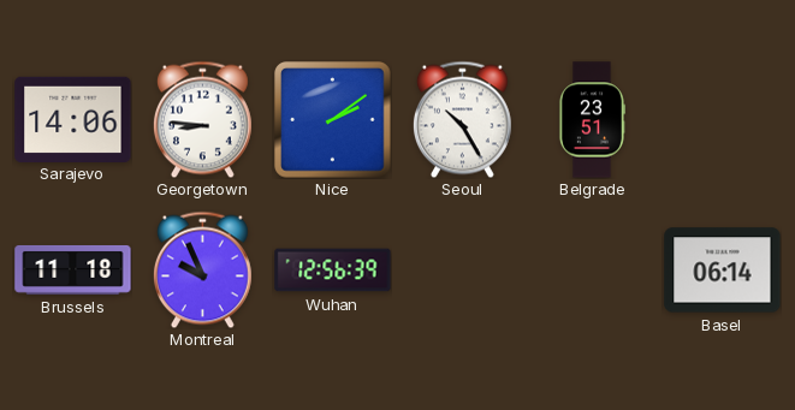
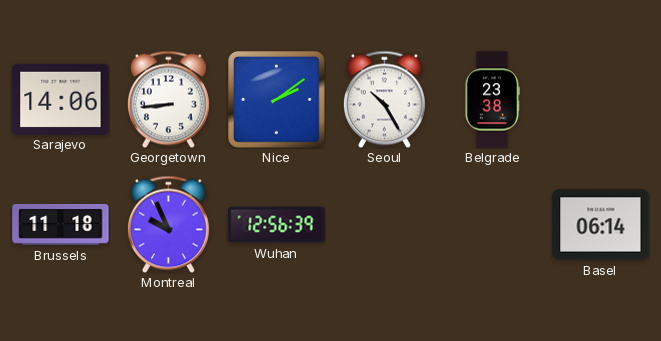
Georgetown: 8:46 -> 8:44 (168, 99)
Belgrade: 23:51 -> 23:38 (492, 100)
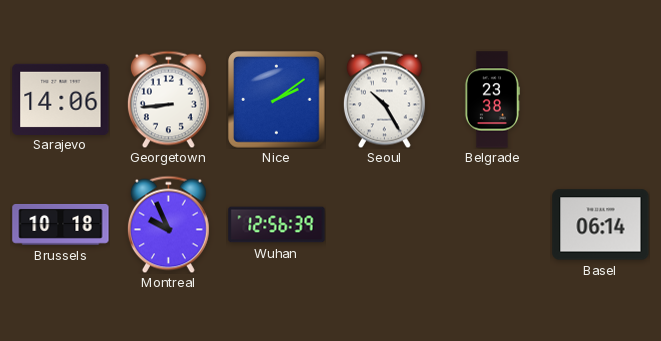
Brussels: 11:18 -> 10:18 (61, 224)
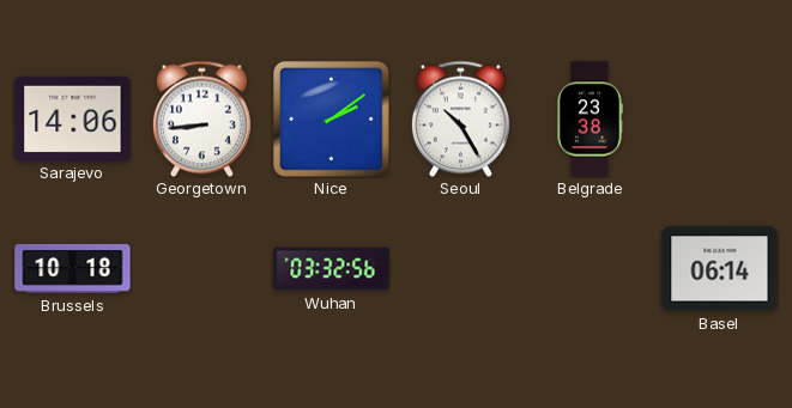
Montreal: 9:56 -> none (168, 224)
Wuhan: 12:56 -> 03:32 (332, 269)
